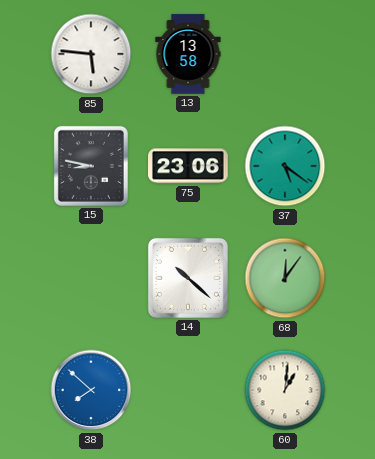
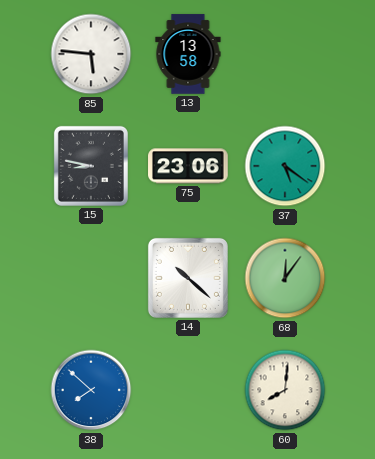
60: 1:01 -> 8:01 (285, 390)
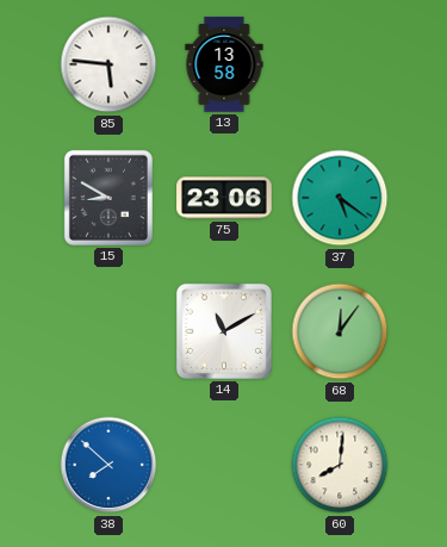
15: 8:47 -> 8:50 (108, 198)
14: 10:22 -> 11:10 (224, 331)
